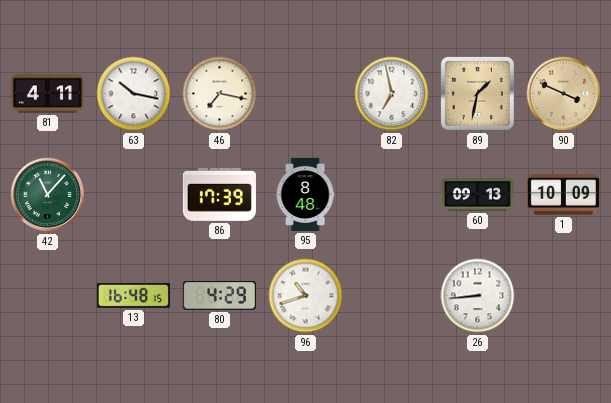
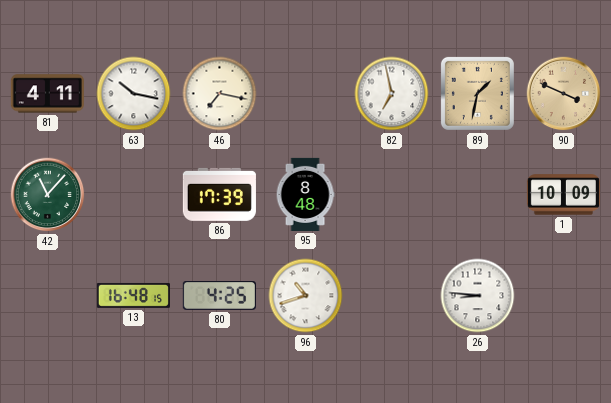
60: 09:13 -> none (477, 195)
80: 4:29 -> 4:25 (219, 296)
26: 8:44 -> 8:46 (478, 296)
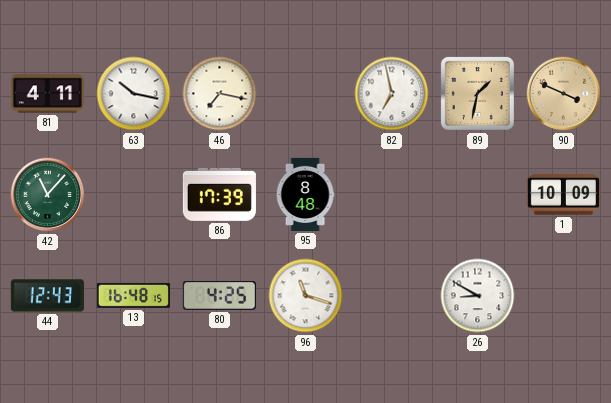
44: none -> 12:43 (47, 296)
96: 10:42 -> 11:18 (306, 296)
26: 8:46 -> 8:50 (478, 296)
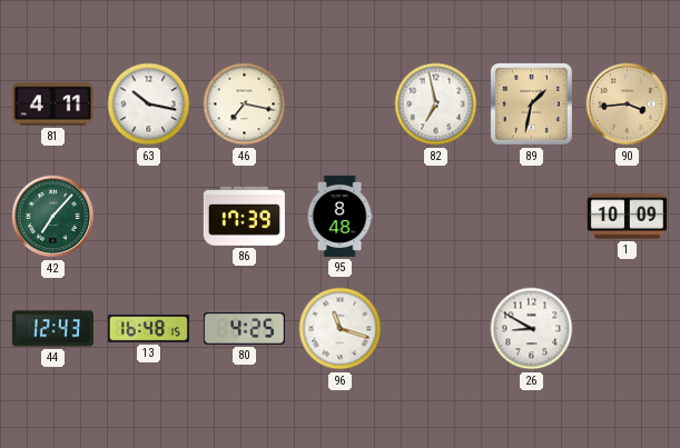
90: 3:49 -> 3:44 (628, 104)
42: 11:07 -> 7:07 (53, 217)
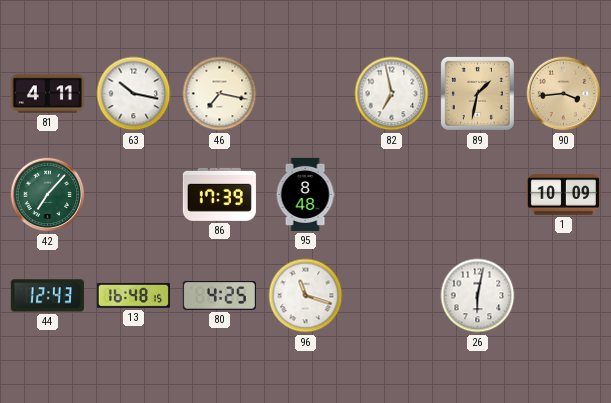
26: 8:50 -> 6:02 (478, 296)
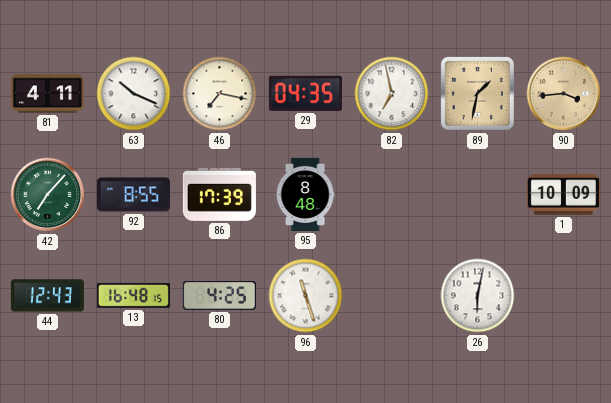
63: 10:17 -> 10:19 (134, 94)
29: none -> 04:35 (305, 93)
92: none -> 8:55 (133, 195)
96: 11:18 -> 11:27 (306, 296)
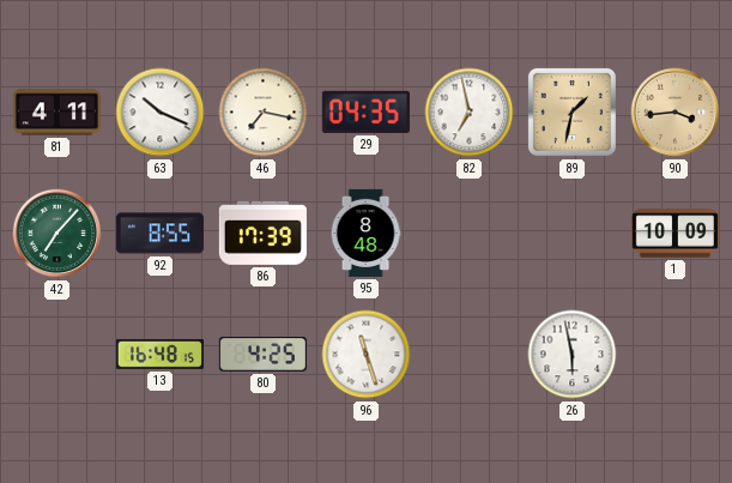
44: 12:43 -> none (47, 296)
26: 6:02 -> 5:58 (573, 355)
